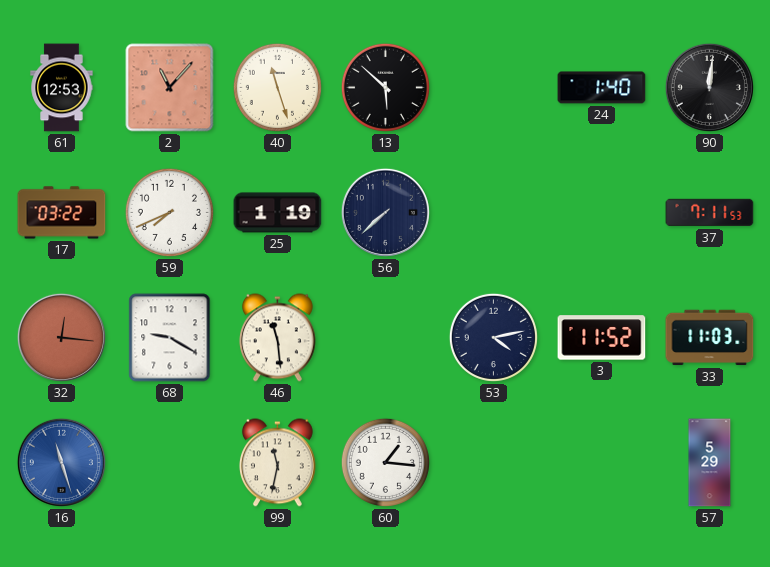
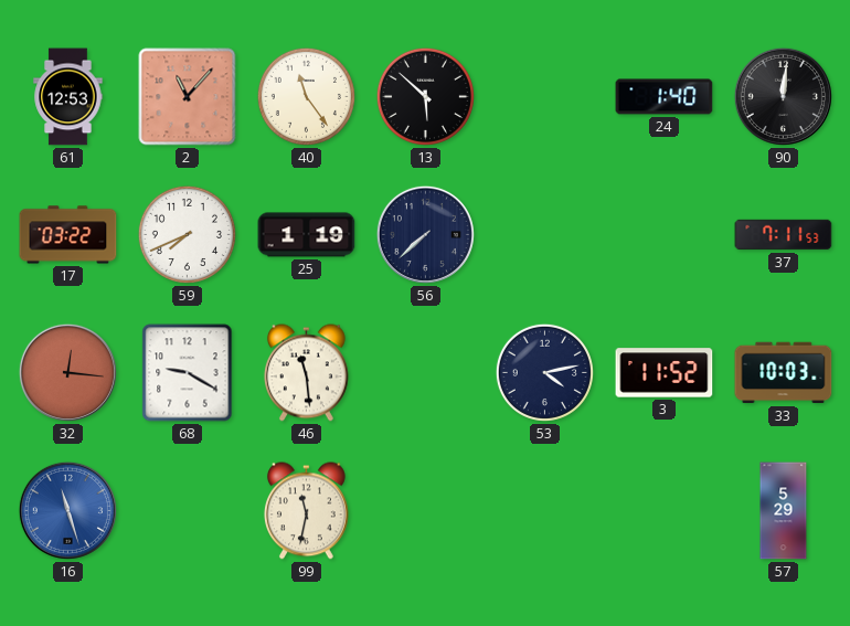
40: 11:27 -> 11:24 (306, 96)
33: 11:03 -> 10:03 (784, 373)
60: 1:16 -> none (385, 462)
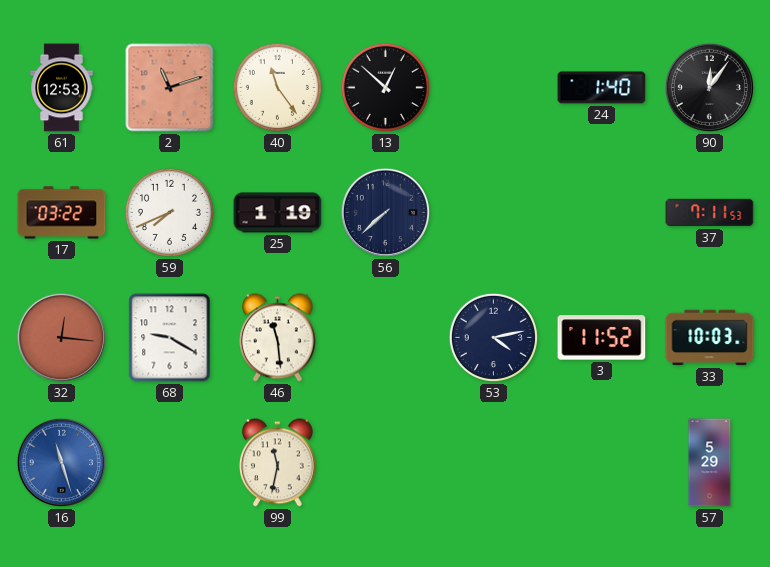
2: 11:07 -> 11:12 (170, 88)
13: 5:52 -> 12:52 (385, 87)
90: 12:01 -> 12:06 (709, 87)
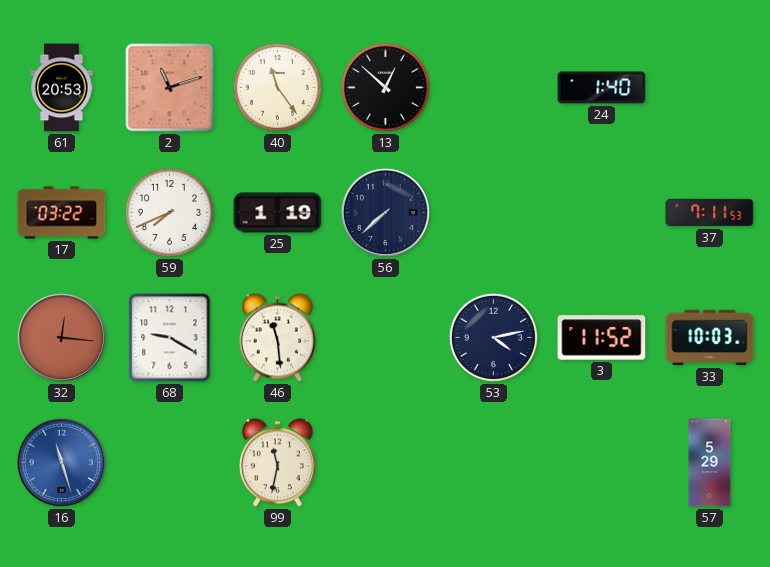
61: 12:53 -> 20:53 (62, 88)
90: 12:06 -> none (709, 87)
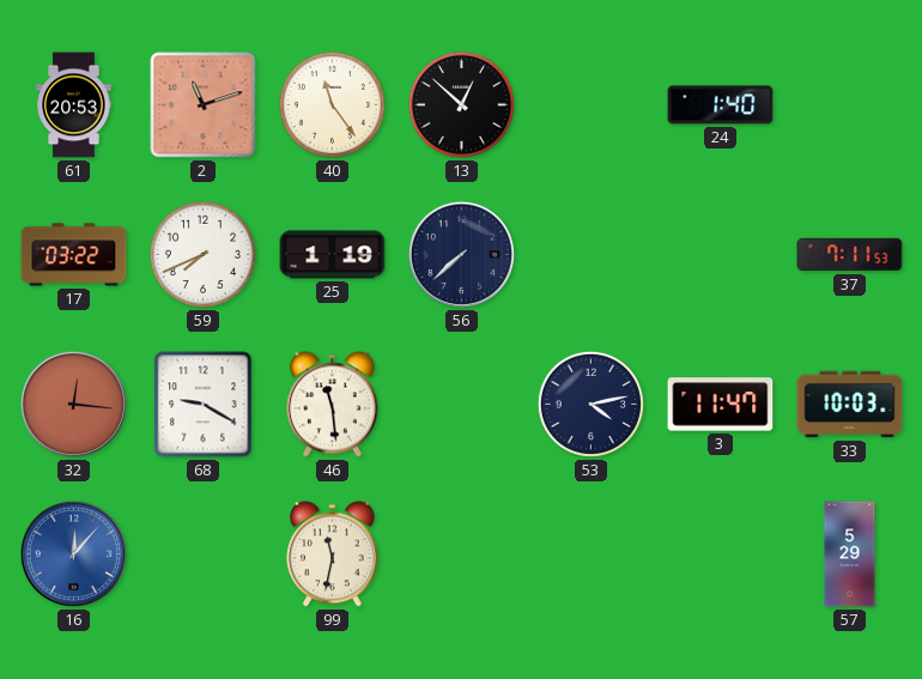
3: 11:52 -> 11:47 (721, 405)
16: 11:27 -> 12:07 (73, 553)
